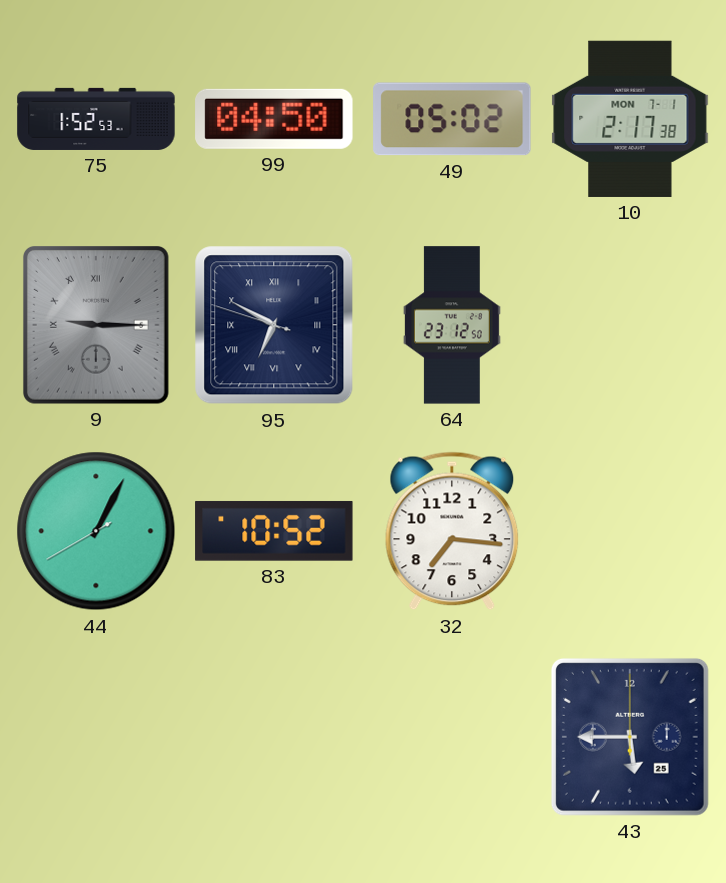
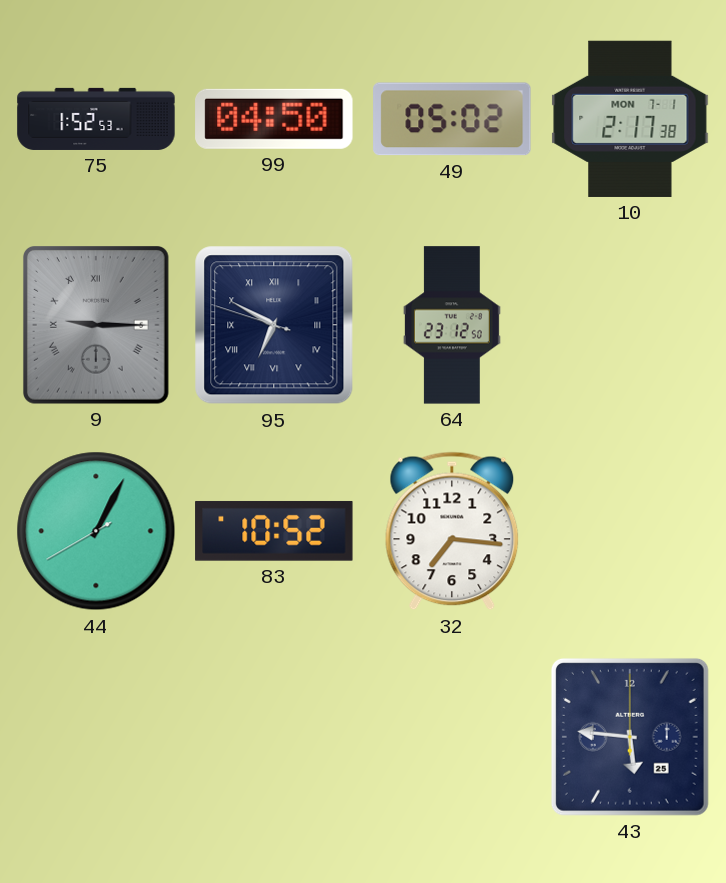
43: 5:45 -> 5:46 (630, 737)
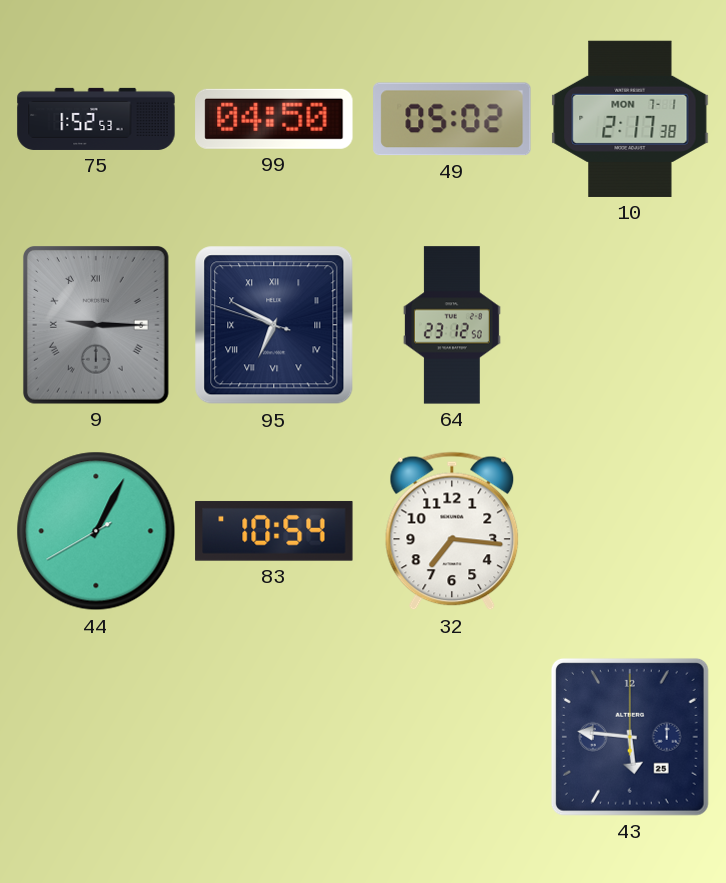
83: 10:52 -> 10:54 (274, 531)
